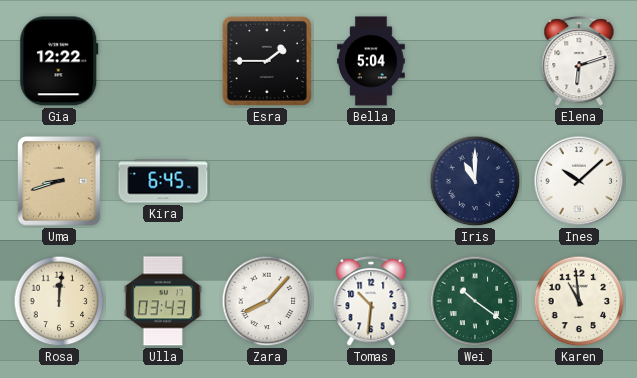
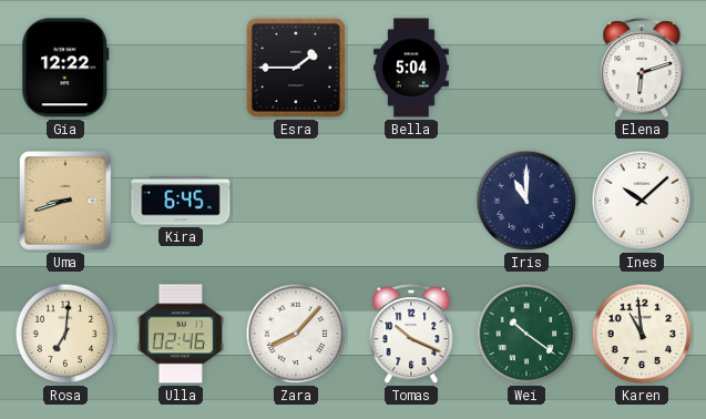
Rosa: 12:01 -> 7:01 (65, 334)
Ulla: 03:43 -> 02:46 (181, 334)
Tomas: 10:31 -> 10:19 (411, 335)
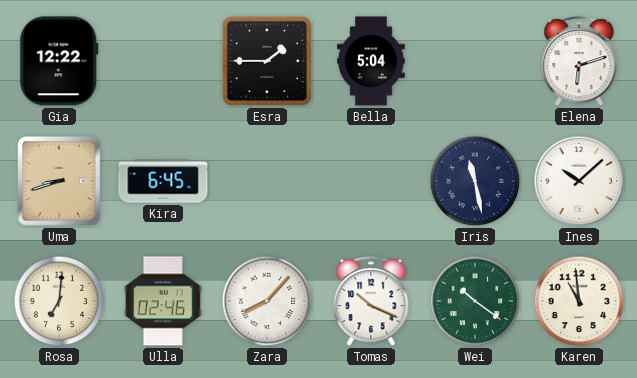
Iris: 11:00 -> 11:28 (475, 181)
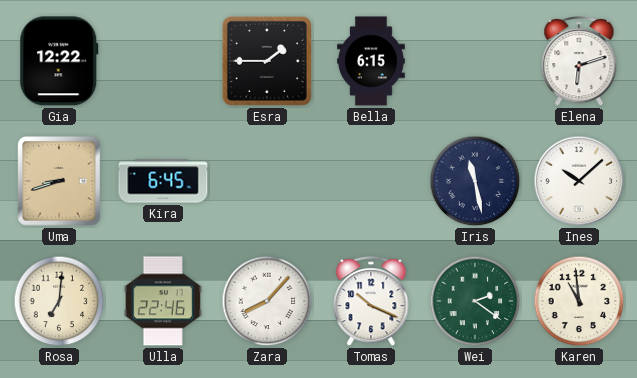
Bella: 5:04 -> 6:15 (371, 61)
Ulla: 02:46 -> 22:46 (163, 301)
Wei: 10:21 -> 2:21 (475, 301)
